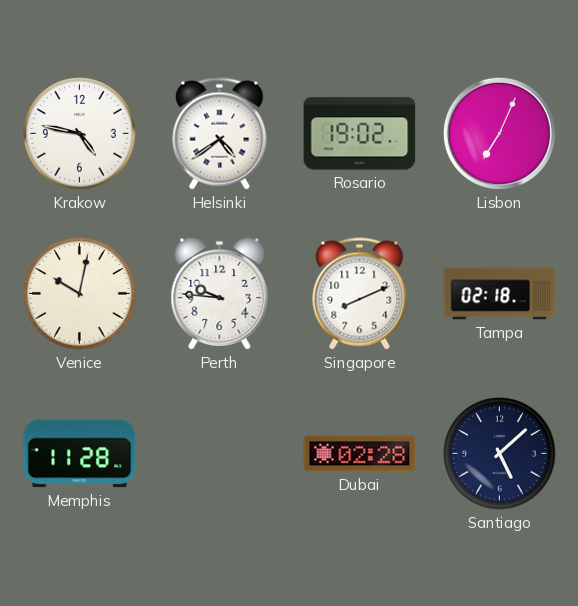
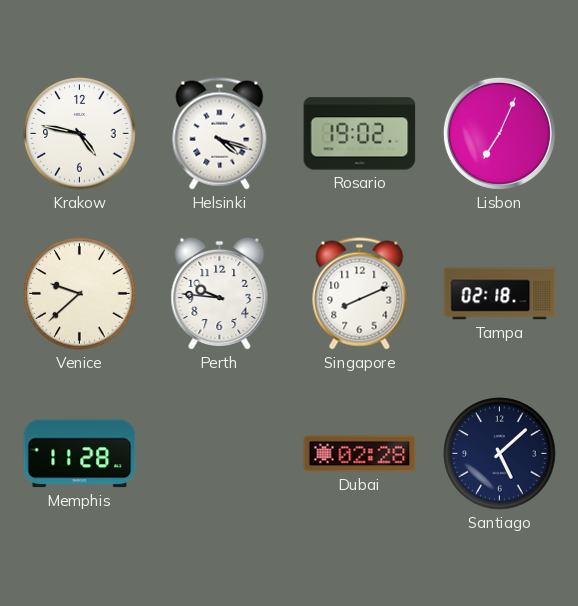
Helsinki: 4:39 -> 4:18 (220, 134)
Venice: 10:02 -> 9:38 (80, 294)
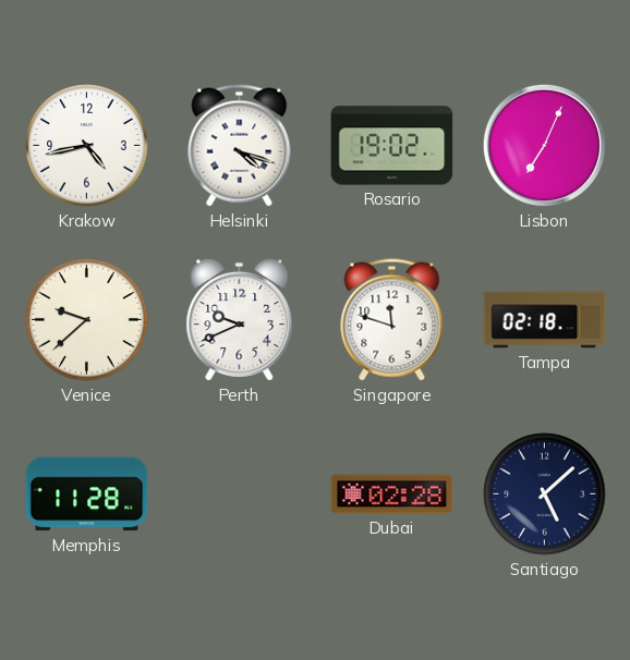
Krakow: 4:47 -> 4:43 (87, 146)
Perth: 9:46 -> 9:41 (240, 319)
Singapore: 8:11 -> 11:48 (392, 320)
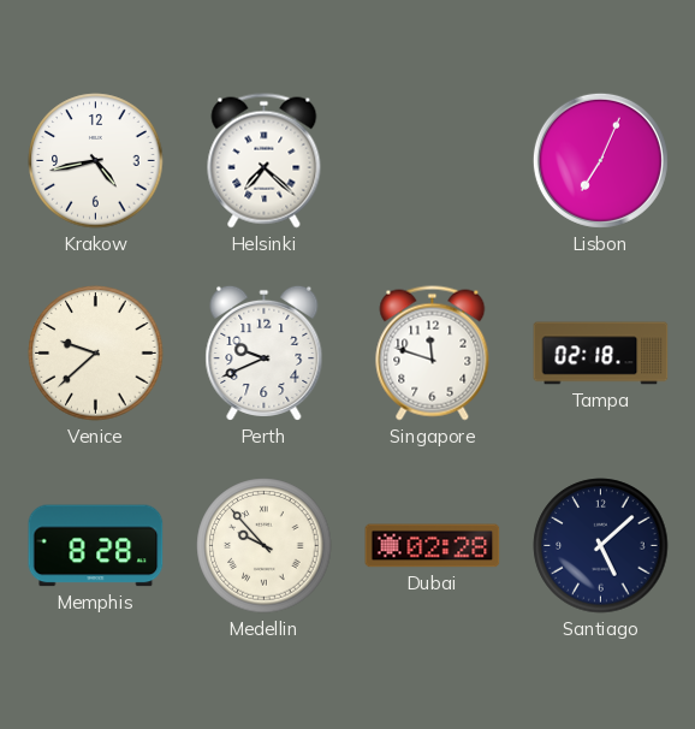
Helsinki: 4:18 -> 7:22 (265, 161)
Rosario: 19:02 -> none (392, 146)
Memphis: 11:28 -> 8:28 (96, 546)
Medellin: none -> 9:53 (265, 546)
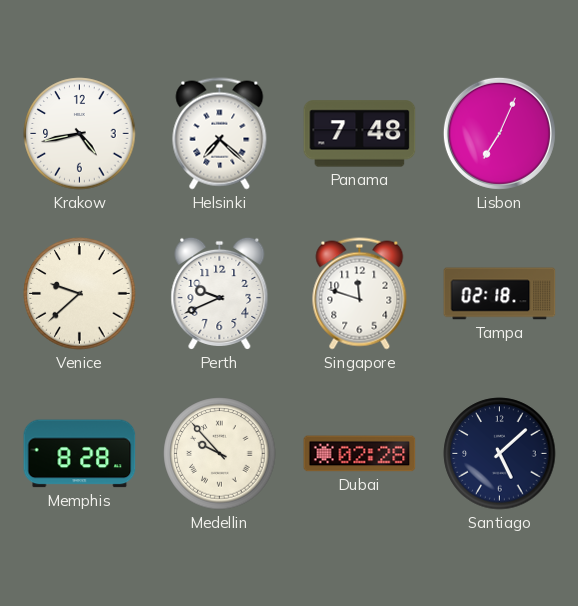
Panama: none -> 7:48 (360, 134)
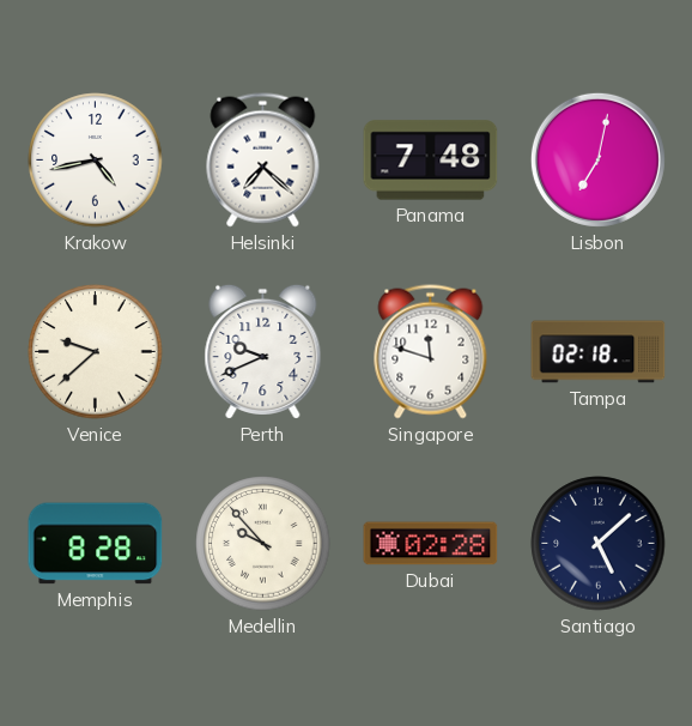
Lisbon: 7:04 -> 7:02 (597, 159)
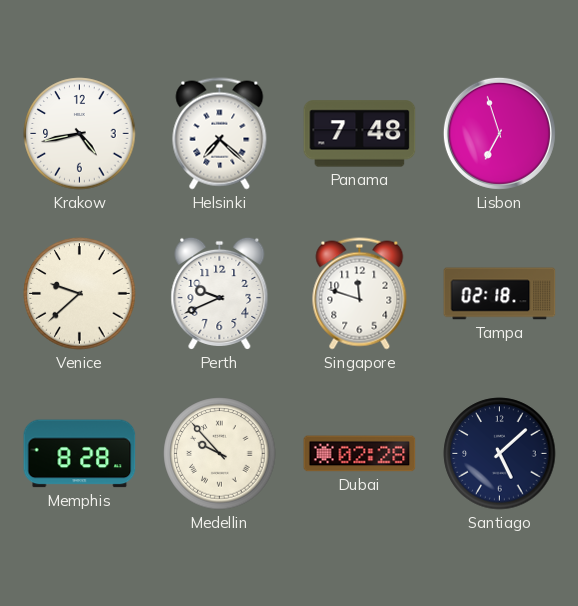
Lisbon: 7:02 -> 6:57 (499, 133)
